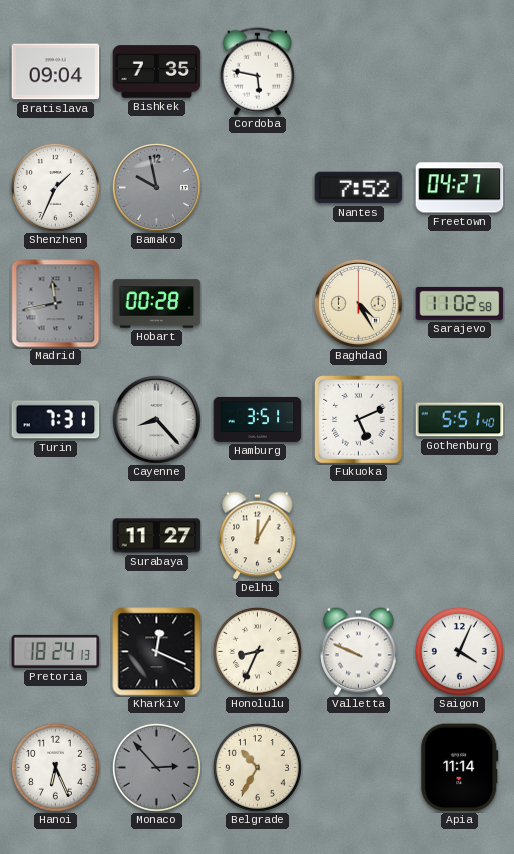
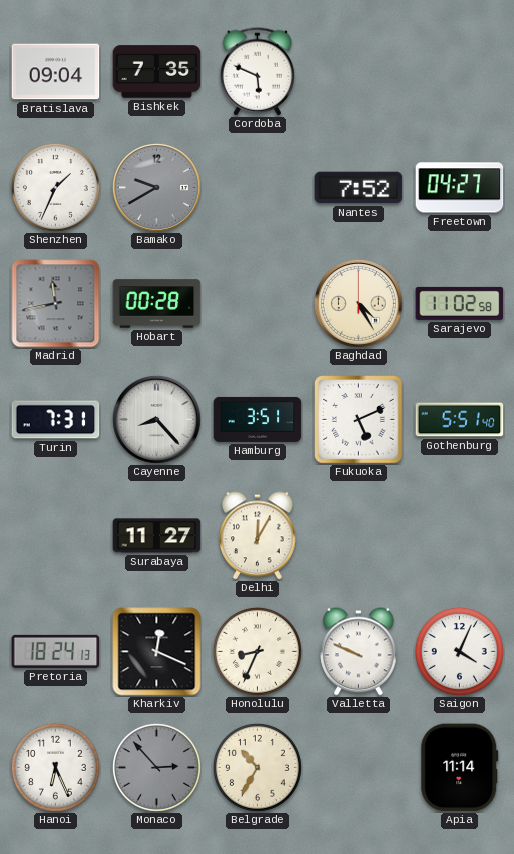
Cordoba: 5:47 -> 5:49 (258, 72)
Bamako: 9:58 -> 9:40 (156, 187)
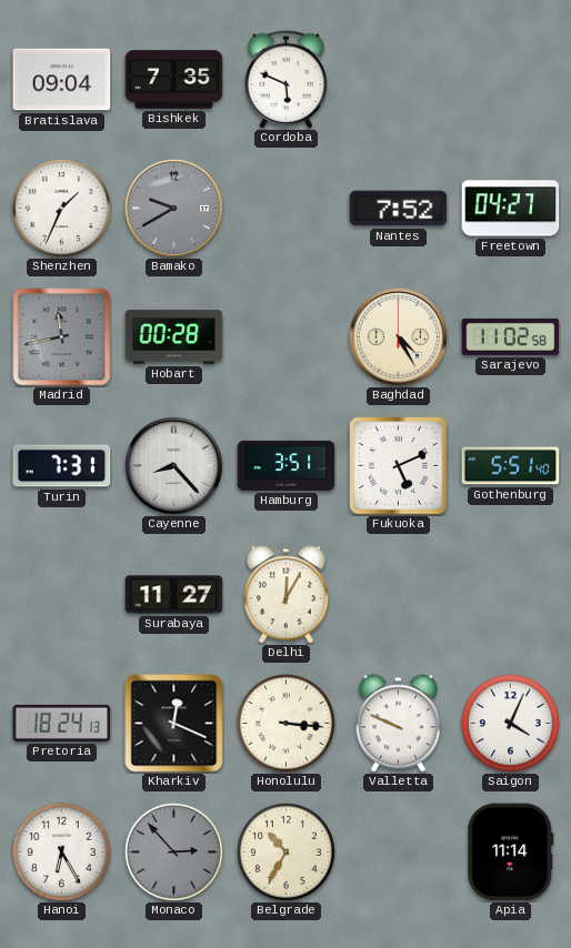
Honolulu: 8:34 -> 3:16 (285, 723)
Hanoi: 6:26 -> 6:25 (61, 851)
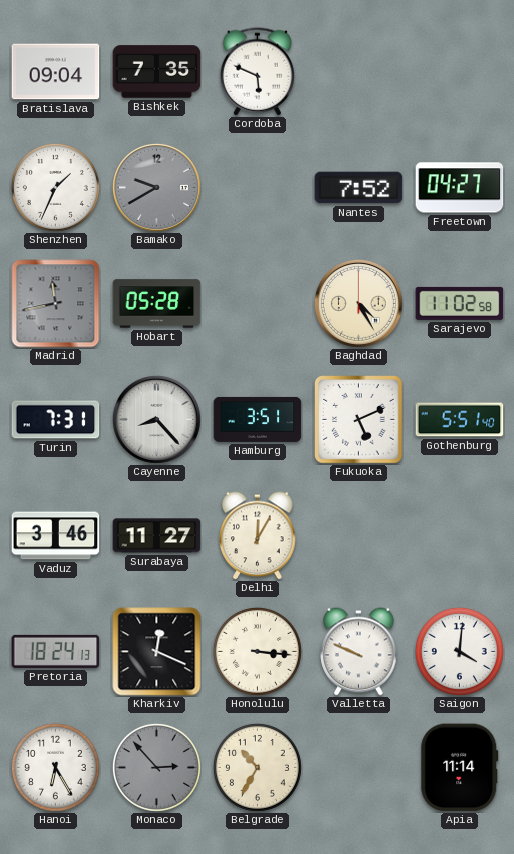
Hobart: 00:28 -> 05:28 (157, 304)
Vaduz: none -> 3:46 (56, 536)
Saigon: 4:04 -> 4:01 (459, 651)
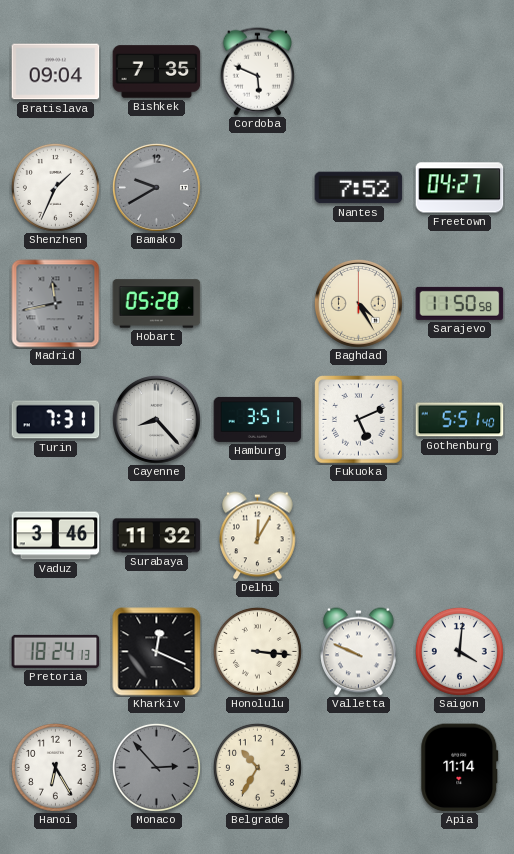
Sarajevo: 11:02 -> 11:50 (460, 303)
Surabaya: 11:27 -> 11:32 (157, 536)
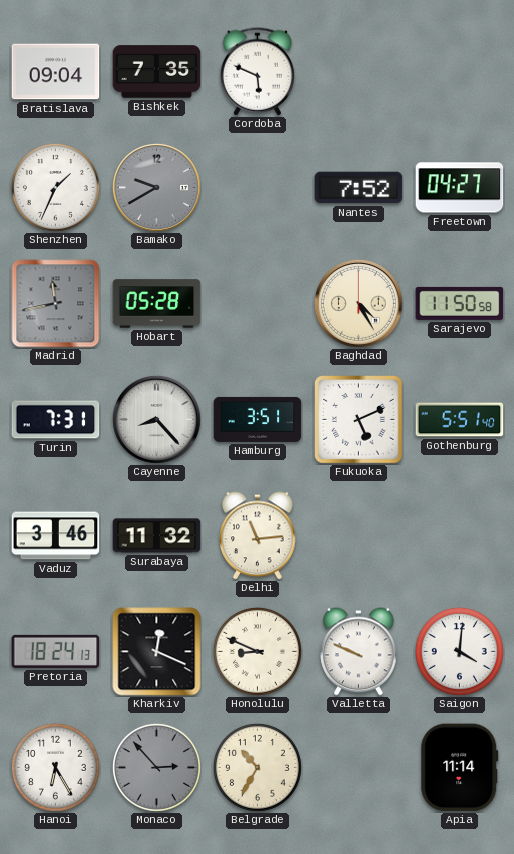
Delhi: 12:05 -> 11:14 (258, 536)
Honolulu: 3:16 -> 8:49 (257, 651)
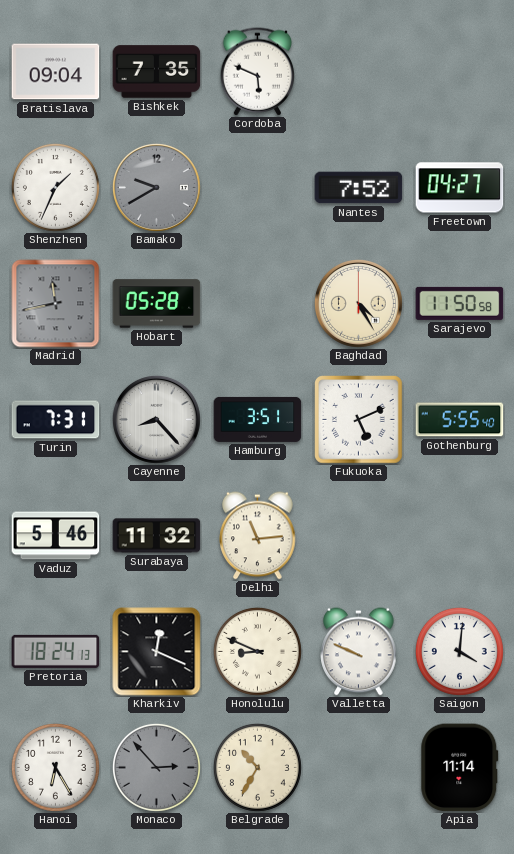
Gothenburg: 5:51 -> 5:55 (460, 420)
Vaduz: 3:46 -> 5:46 (56, 536)
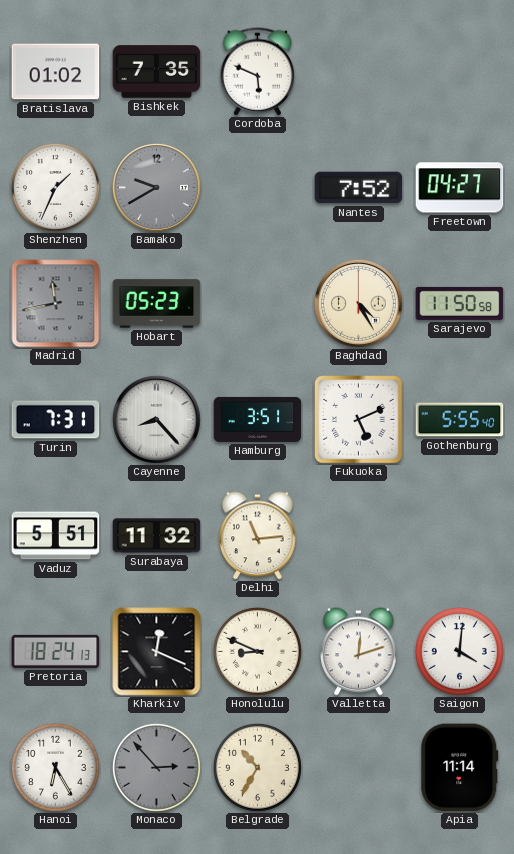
Bratislava: 09:04 -> 01:02 (56, 72)
Hobart: 05:28 -> 05:23 (157, 304)
Vaduz: 5:46 -> 5:51 (56, 536)
Valletta: 9:49 -> 12:12 (359, 652)
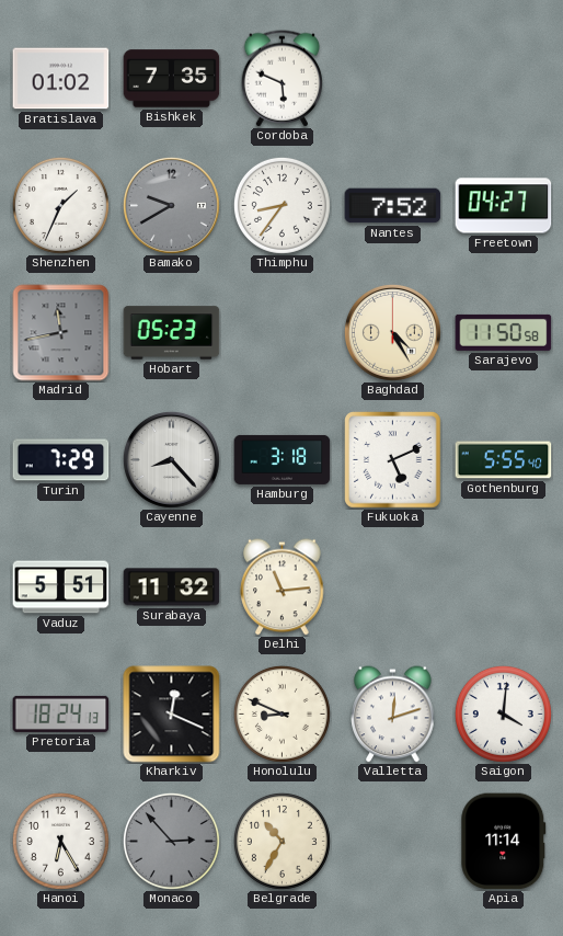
Thimphu: none -> 8:36 (281, 205)
Turin: 7:31 -> 7:29 (61, 460)
Hamburg: 3:51 -> 3:18 (283, 459)
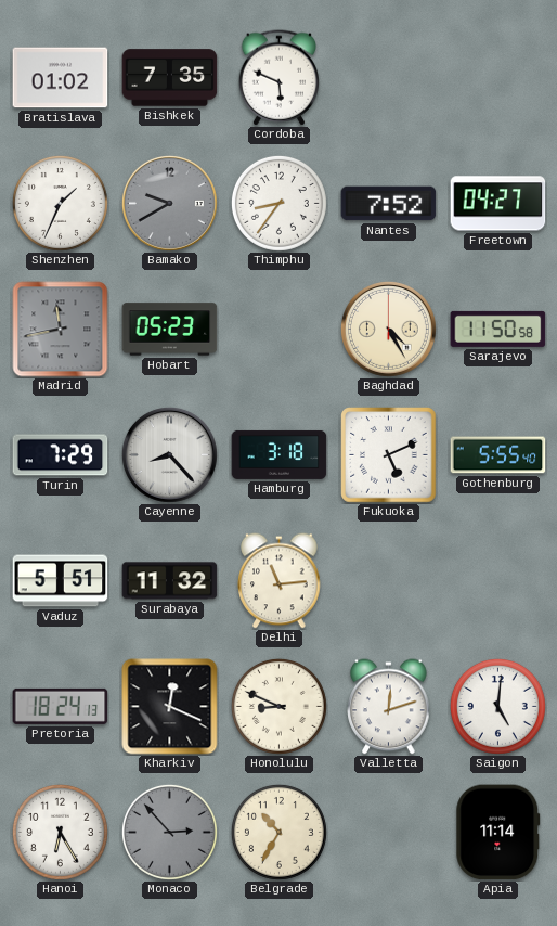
Saigon: 4:01 -> 5:01 (497, 706)
